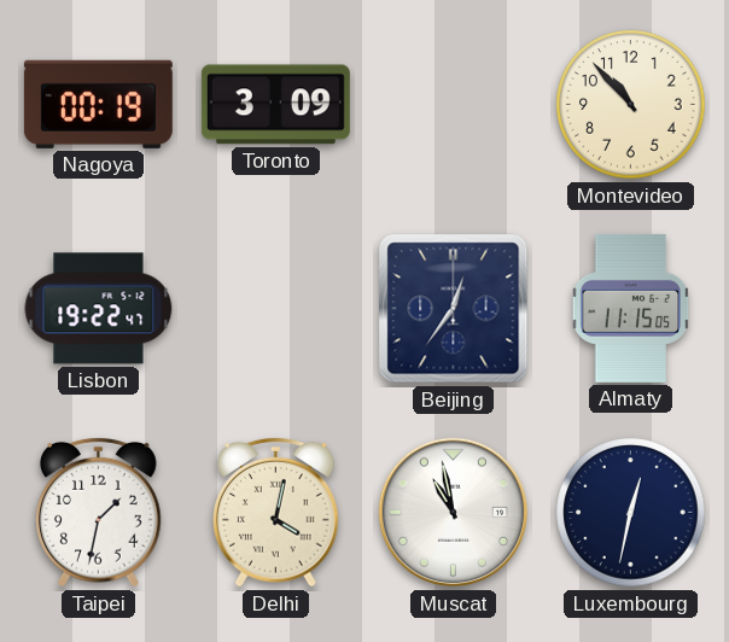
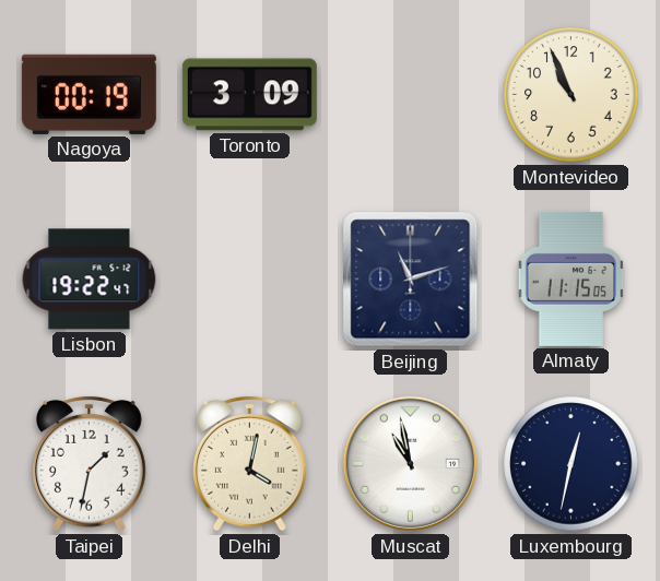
Montevideo: 10:53 -> 10:56 (571, 95)
Beijing: 12:36 -> 11:12 (411, 280)
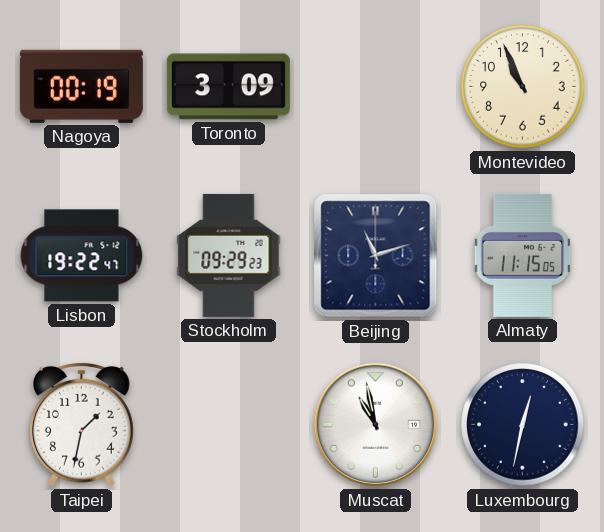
Stockholm: none -> 09:29 (229, 255)
Delhi: 4:02 -> none (250, 463)
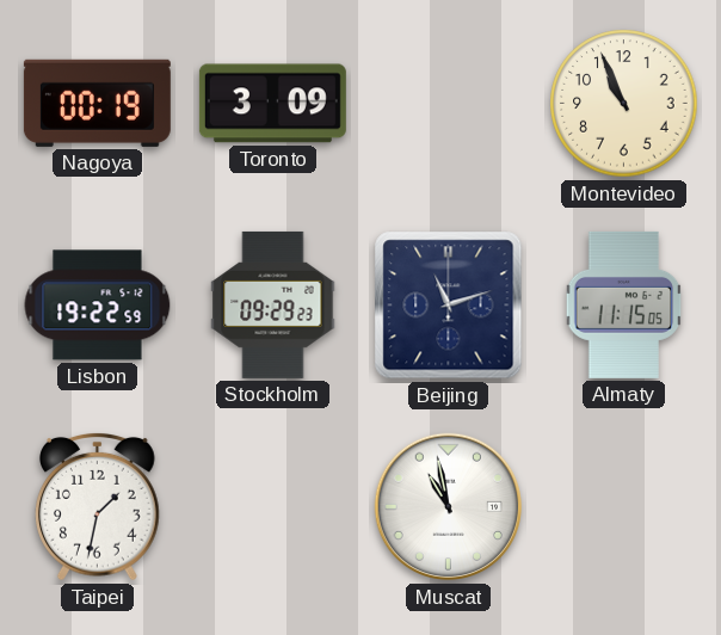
Lisbon: 19:22:47 -> 19:22:59 (98, 306)
Luxembourg: 12:32 -> none (523, 425)
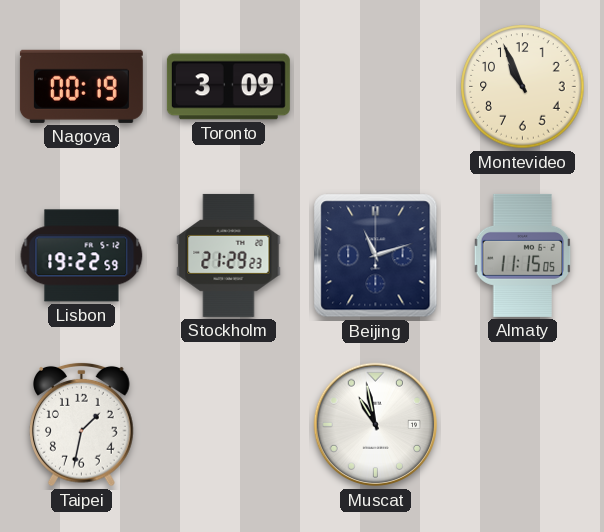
Stockholm: 09:29 -> 21:29 (229, 255)
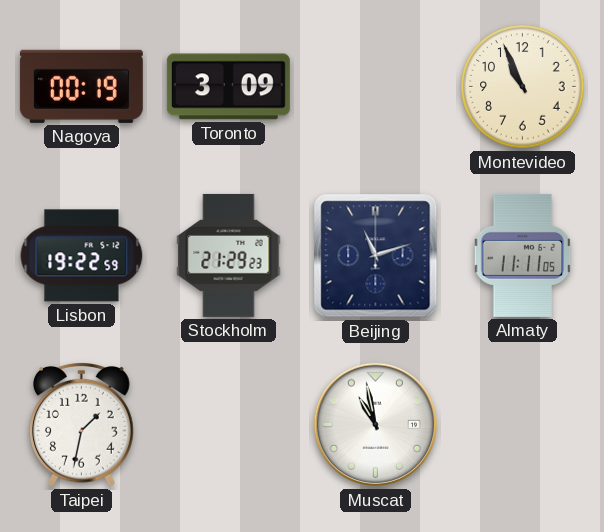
Almaty: 11:15 -> 11:11 (523, 255)
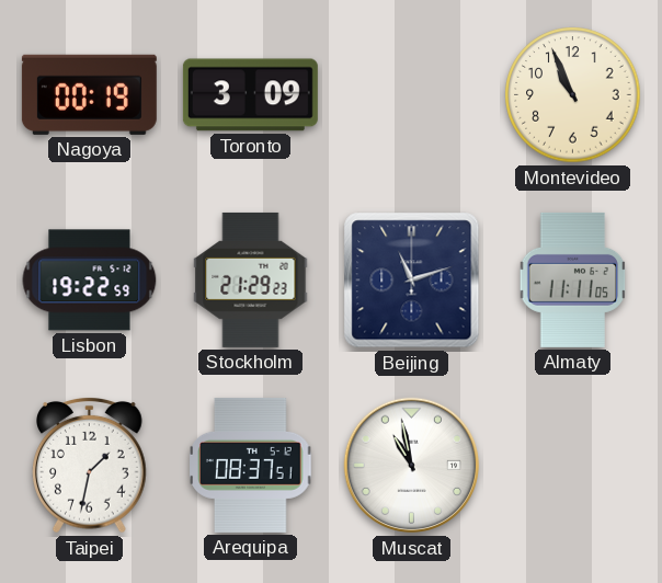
Arequipa: none -> 08:37 (251, 465)
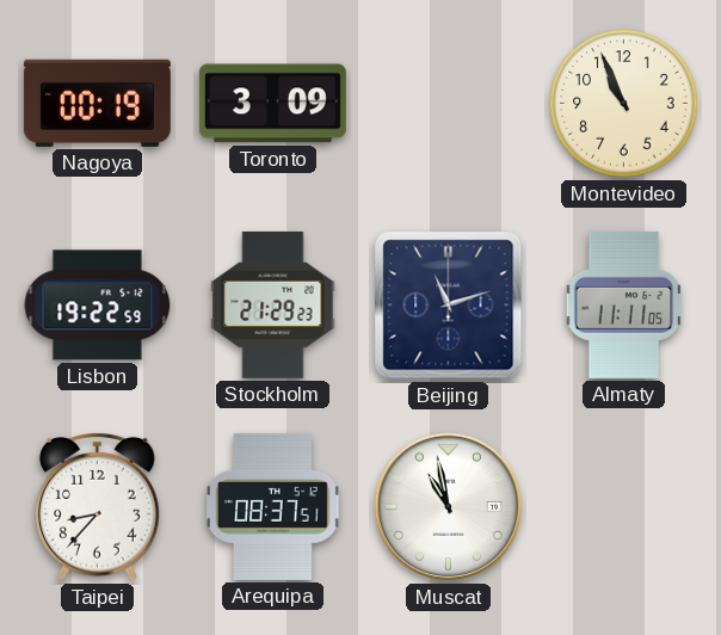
Taipei: 1:32 -> 8:37 (98, 506)
